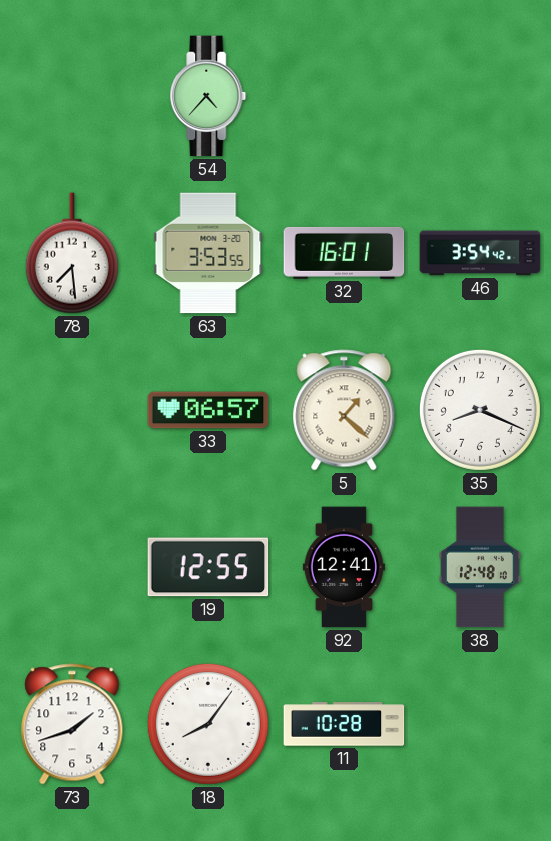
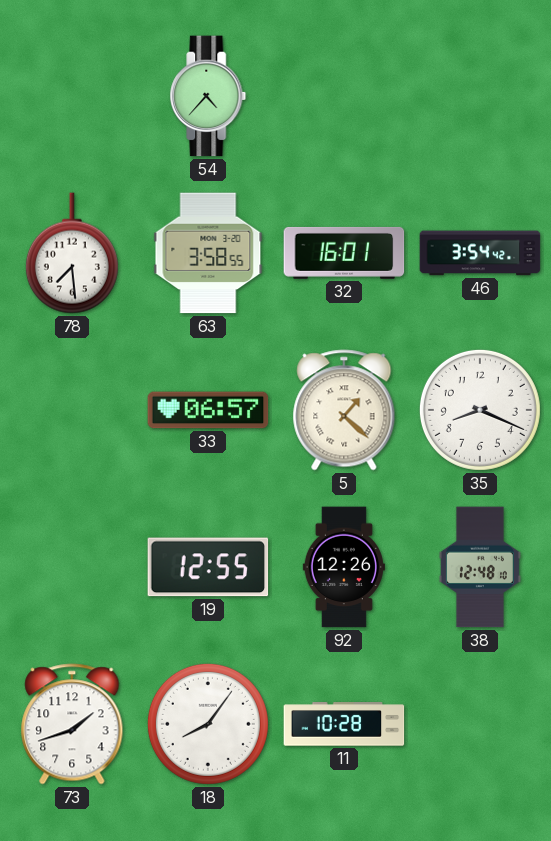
63: 3:53 -> 3:58 (208, 253)
92: 12:41 -> 12:26 (344, 567)
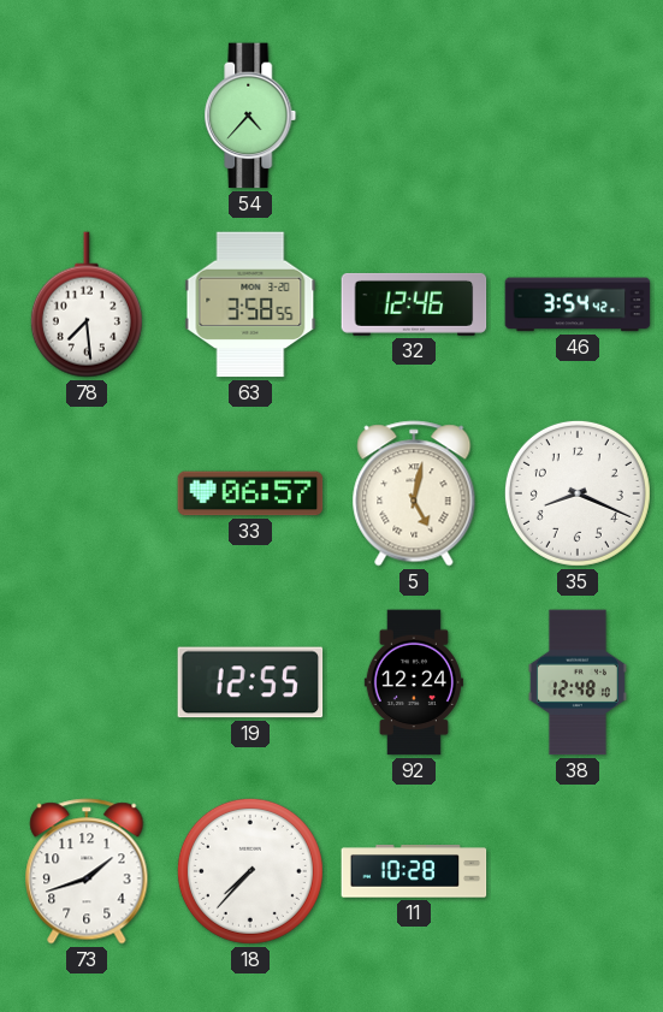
32: 16:01 -> 12:46 (414, 304)
5: 1:22 -> 5:02 (414, 493)
92: 12:26 -> 12:24 (414, 682)
18: 8:06 -> 7:37 (250, 871)
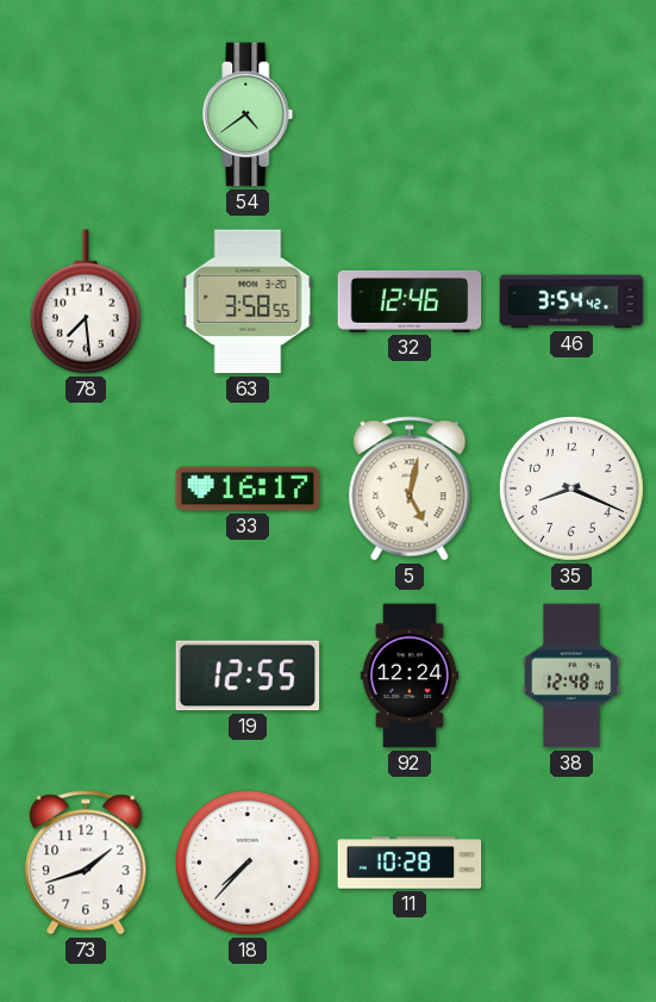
54: 4:37 -> 4:39 (248, 114)
33: 06:57 -> 16:17 (248, 488)
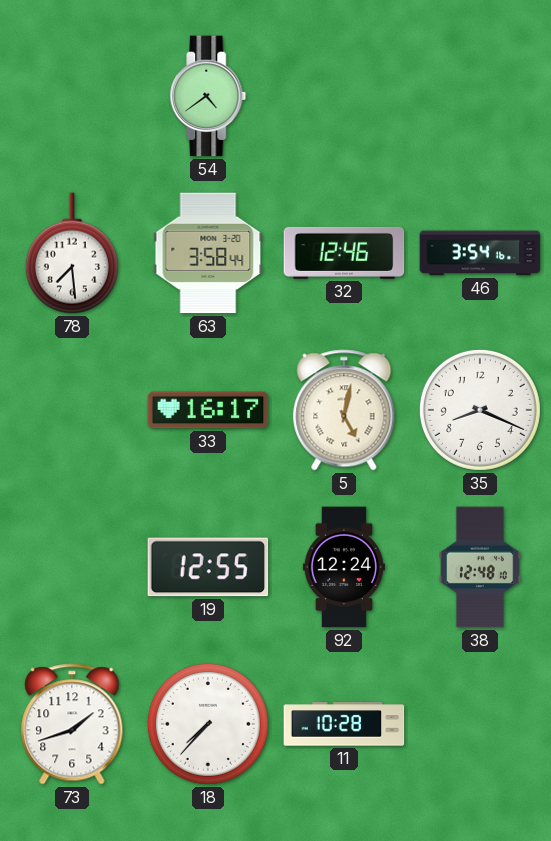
63: 3:58:55 -> 3:58:44 (208, 253)
46: 3:54:42 -> 3:54:16 (480, 253)
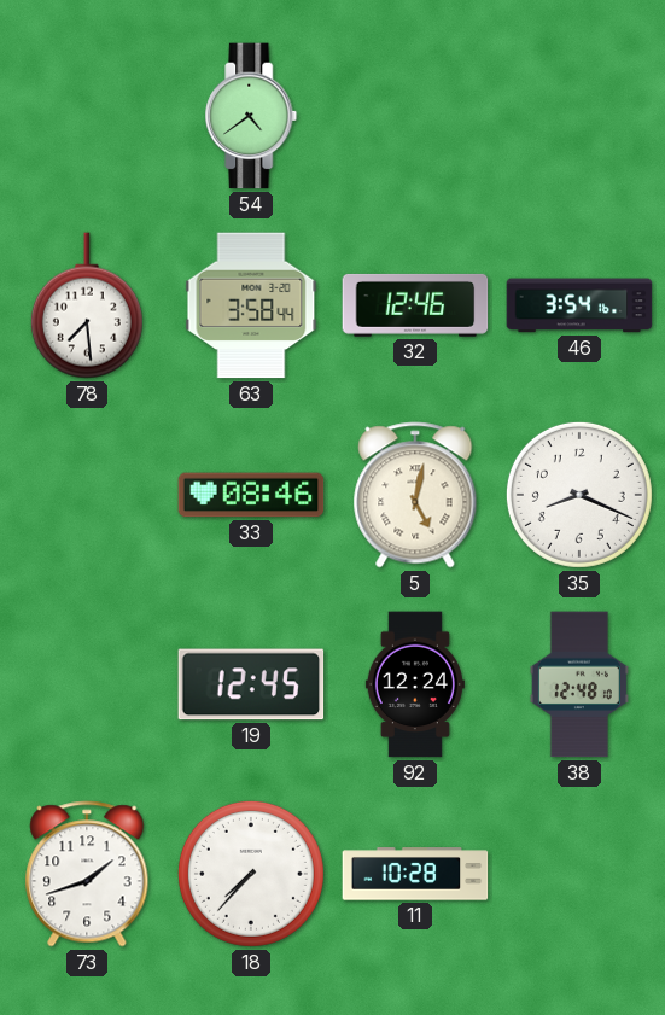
33: 16:17 -> 08:46 (251, 495)
19: 12:55 -> 12:45 (251, 684)
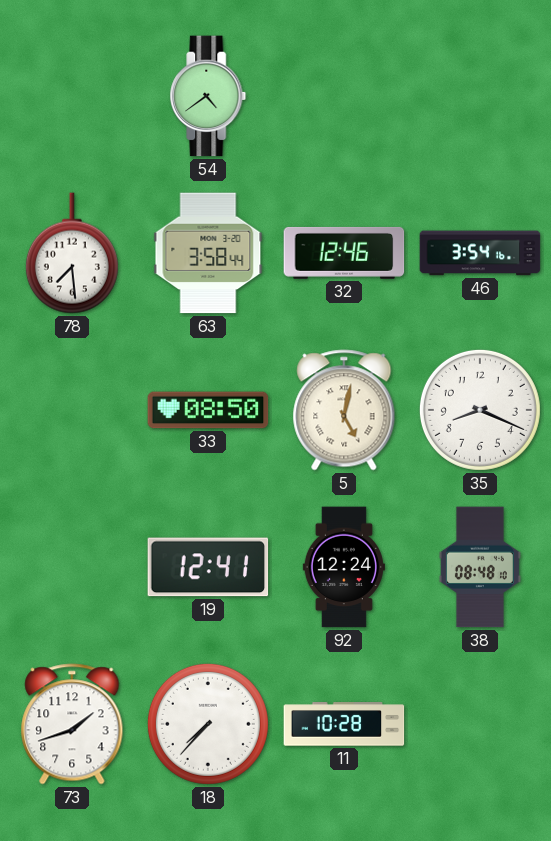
33: 08:46 -> 08:50 (208, 410)
19: 12:45 -> 12:41 (208, 567)
38: 12:48 -> 08:48 (480, 567)
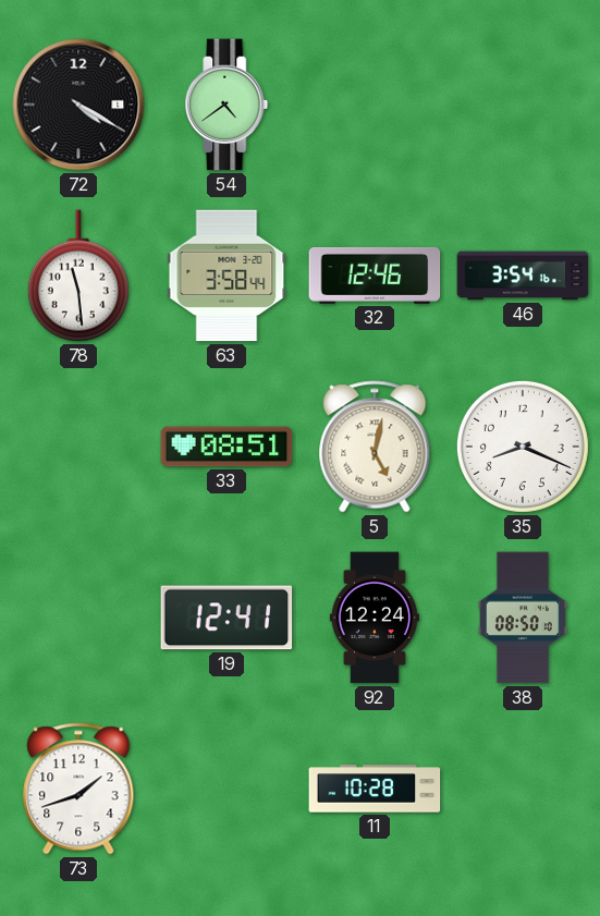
72: none -> 4:20 (78, 105)
78: 7:29 -> 11:29 (78, 276)
33: 08:50 -> 08:51 (226, 447)
38: 08:48 -> 08:50 (523, 618)
18: 7:37 -> none (208, 724)
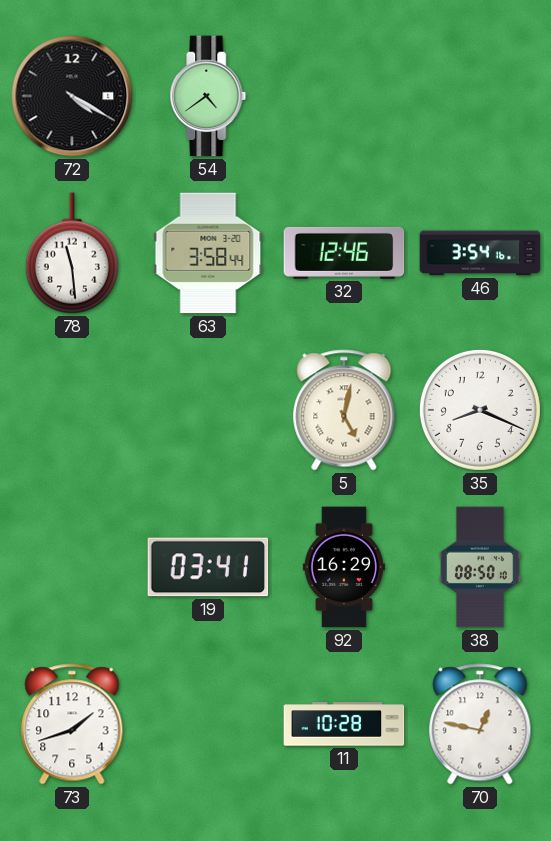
33: 08:51 -> none (226, 447)
19: 12:41 -> 03:41 (208, 567)
92: 12:24 -> 16:29 (344, 567)
70: none -> 12:47 (480, 724)
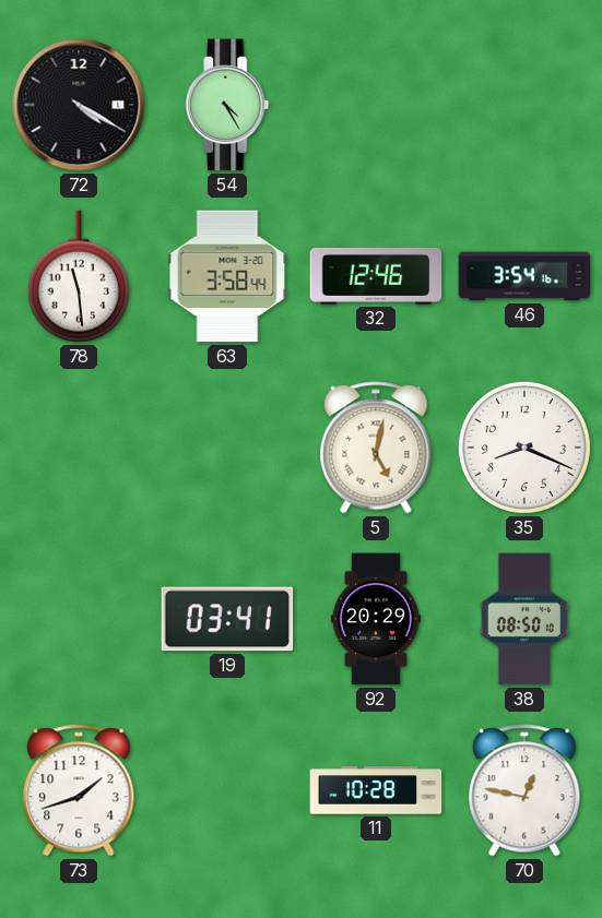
54: 4:39 -> 4:25 (227, 105)
92: 16:29 -> 20:29 (376, 619)
